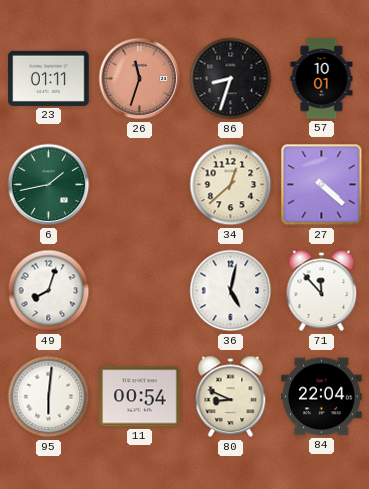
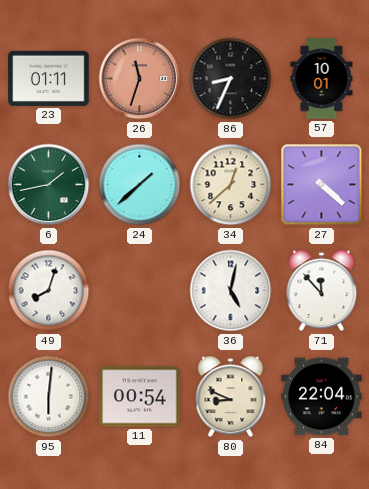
86: 8:33 -> 8:34 (231, 79)
24: none -> 1:38 (140, 185)
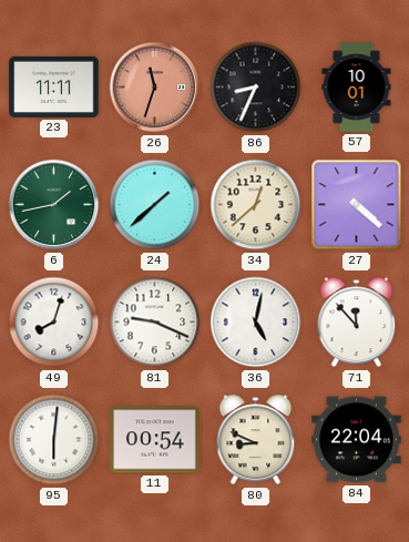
23: 01:11 -> 11:11 (54, 86)
81: none -> 9:19 (155, 323)
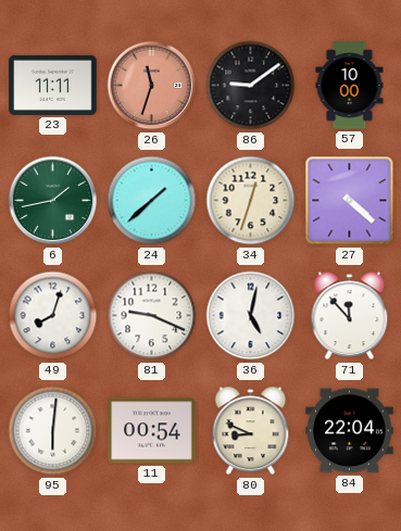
86: 8:34 -> 9:09 (251, 86)
57: 10:01 -> 10:00 (350, 86)
34: 12:38 -> 12:33 (251, 201)
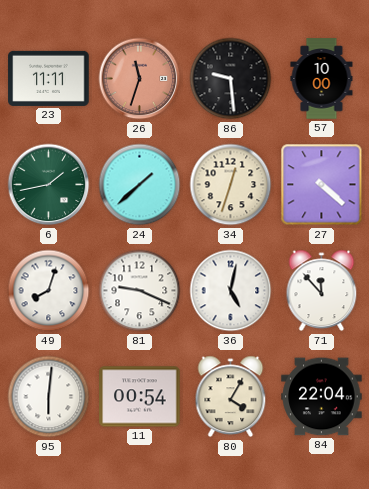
86: 9:09 -> 9:29 (231, 79)
80: 8:49 -> 4:05 (231, 397)
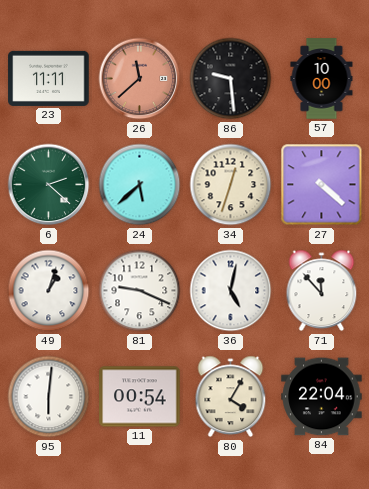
26: 11:33 -> 11:38 (140, 79)
6: 1:43 -> 2:22 (49, 185)
24: 1:38 -> 5:38 (140, 185)
49: 8:03 -> 1:03 (49, 291)
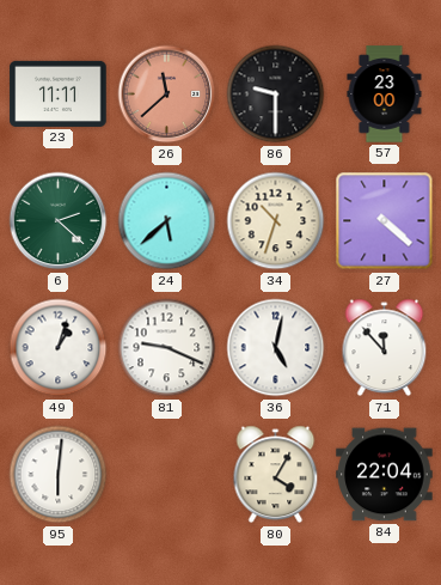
86: 9:29 -> 9:30 (276, 95)
57: 10:00 -> 23:00 (385, 95)
34: 12:33 -> 10:33 (276, 221)
11: 00:54 -> none (140, 397)
